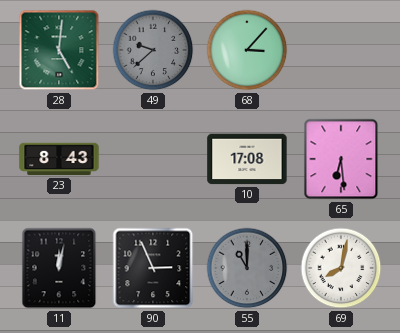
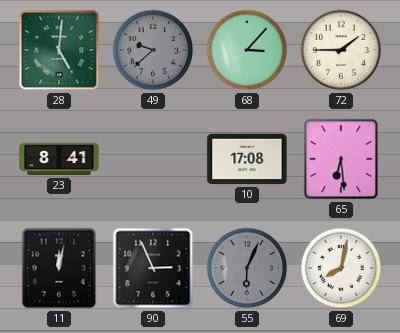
72: none -> 1:45 (341, 50)
23: 8:43 -> 8:41 (59, 159)
55: 11:00 -> 6:04 (247, 268)
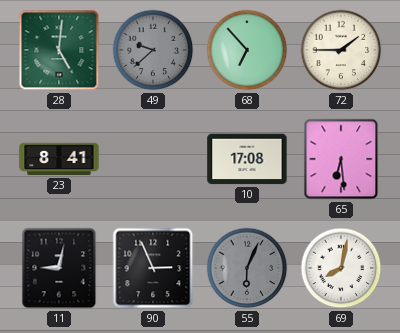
68: 3:07 -> 6:53 (247, 50)
11: 12:02 -> 9:02 (59, 268)
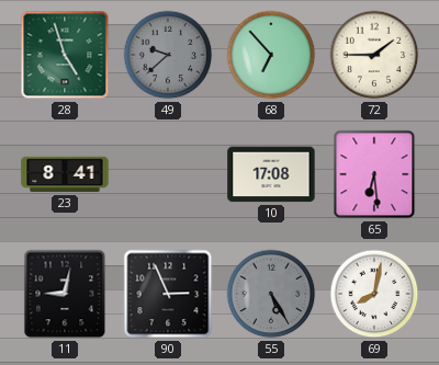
28: 5:01 -> 4:57 (65, 55)
55: 6:04 -> 5:25 (271, 294)
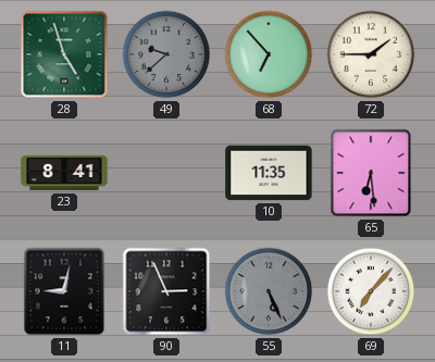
10: 17:08 -> 11:35 (269, 173)
55: 5:25 -> 5:26 (269, 291)
69: 8:02 -> 7:07 (371, 291)
